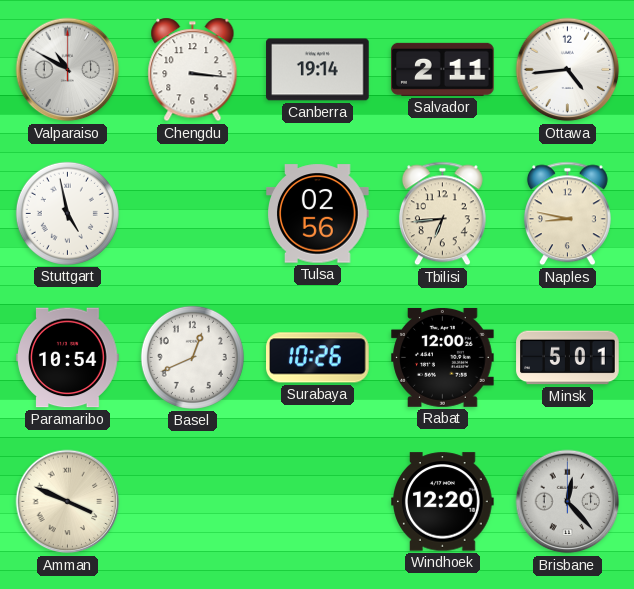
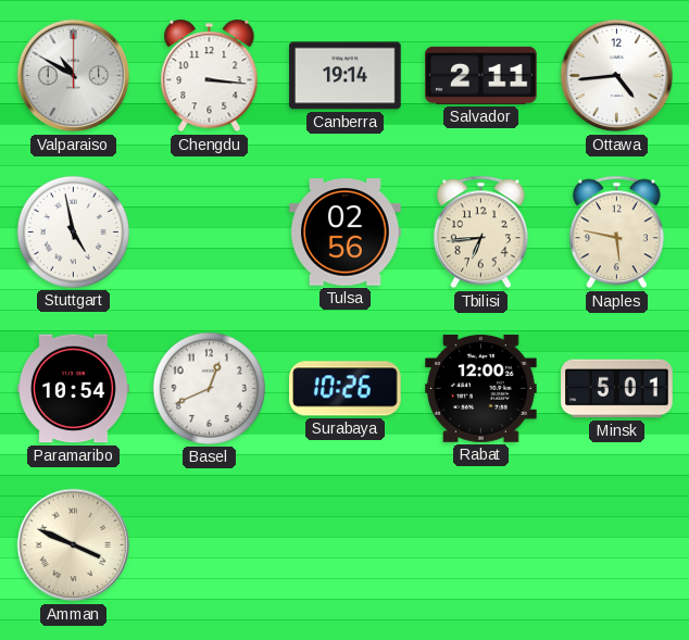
Naples: 8:47 -> 5:47 (616, 233)
Windhoek: 12:20 -> none (443, 502)
Brisbane: 12:23 -> none (568, 502)
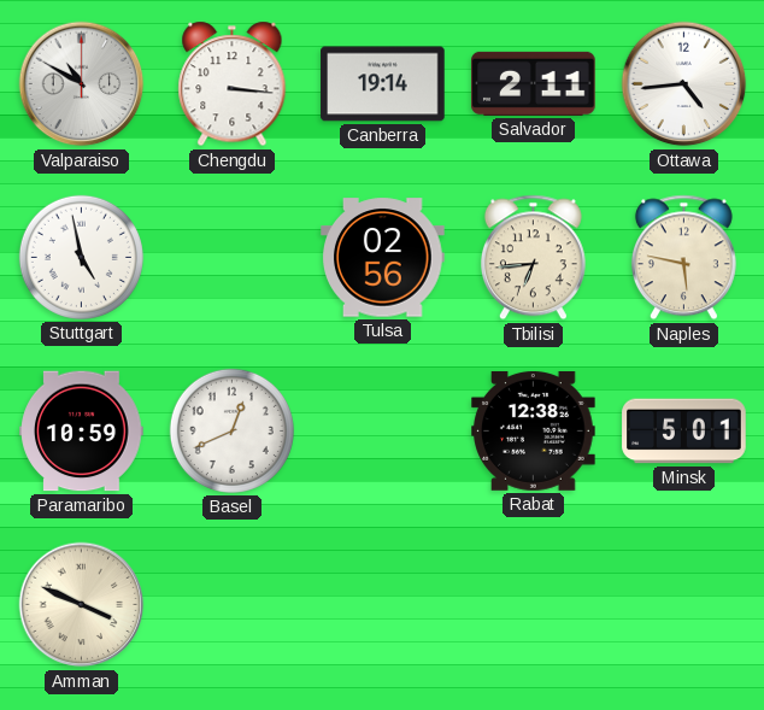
Paramaribo: 10:54 -> 10:59 (82, 432)
Surabaya: 10:26 -> none (346, 389)
Rabat: 12:00 -> 12:38 (534, 430)
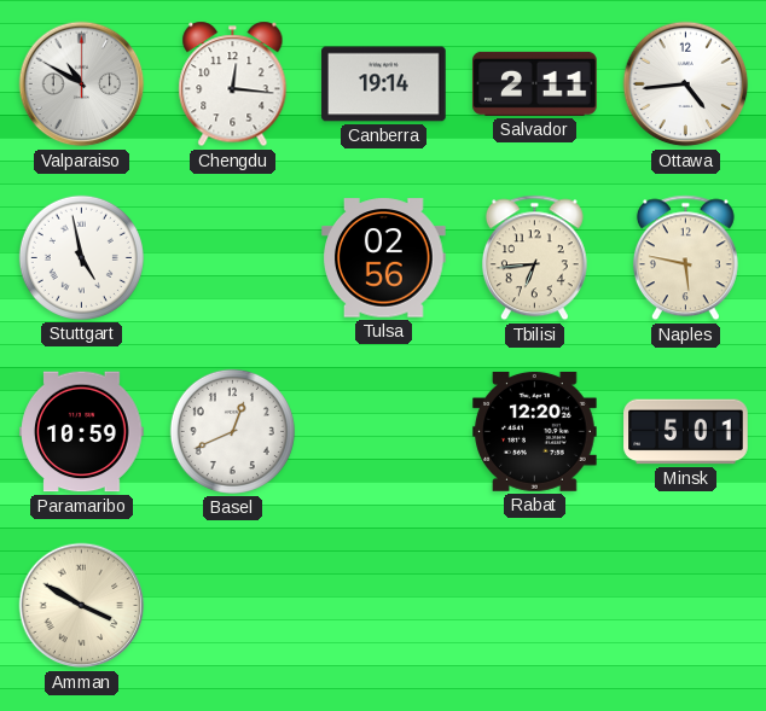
Chengdu: 3:16 -> 12:16 (233, 84)
Rabat: 12:38 -> 12:20 (535, 431)
Amman: 3:49 -> 3:50 (82, 606)
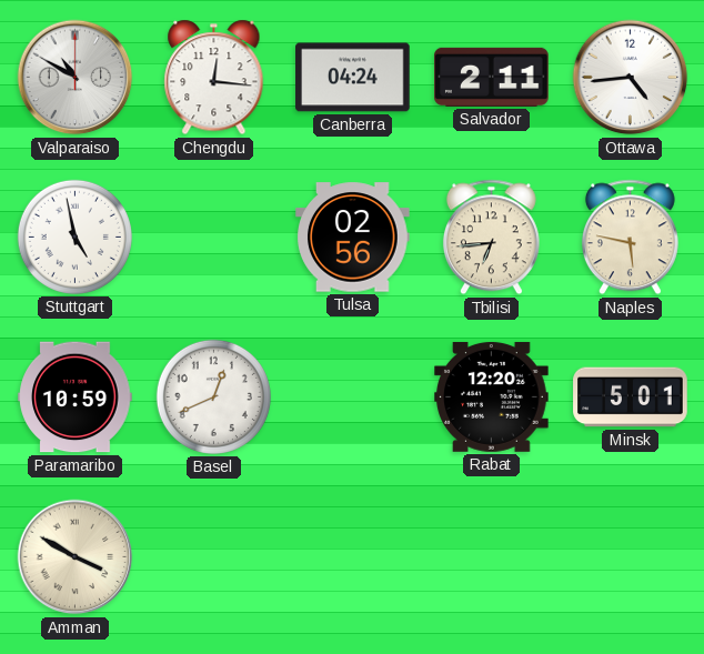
Canberra: 19:14 -> 04:24 (353, 78)
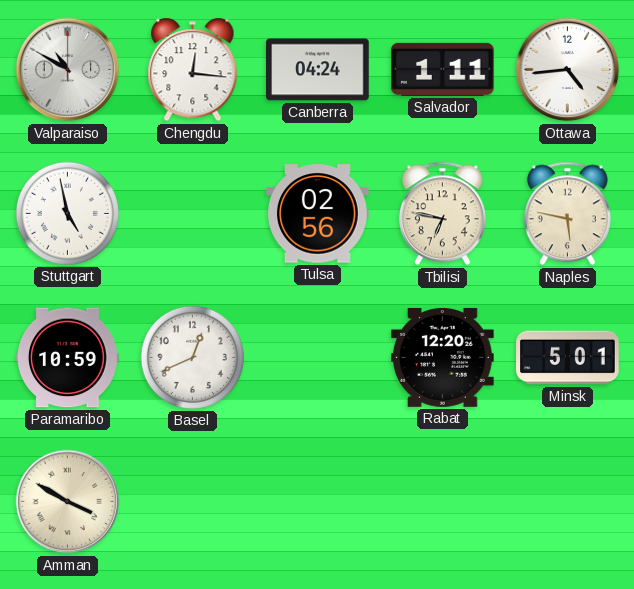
Salvador: 2:11 -> 1:11 (443, 69)
Tbilisi: 6:44 -> 6:47 (442, 214)
